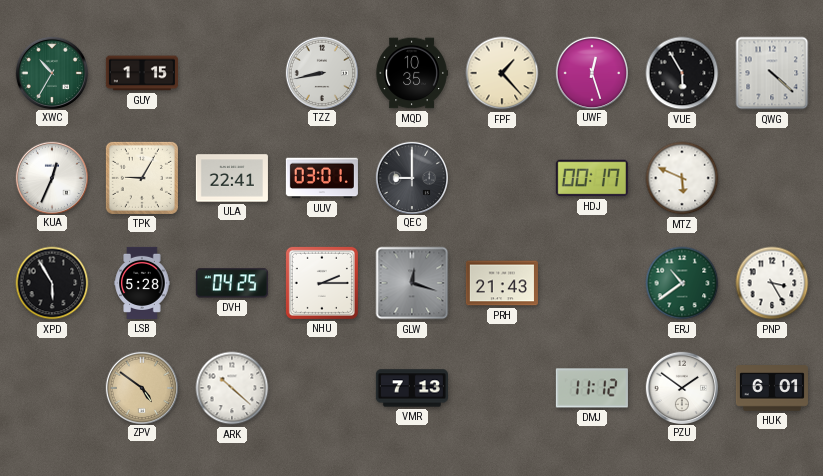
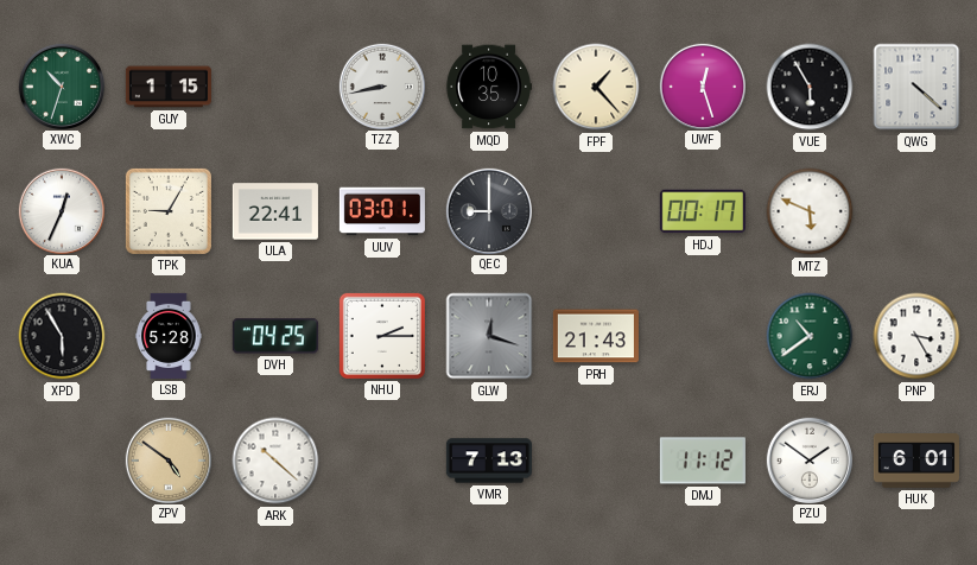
XWC: 10:35 -> 10:33 (61, 85)
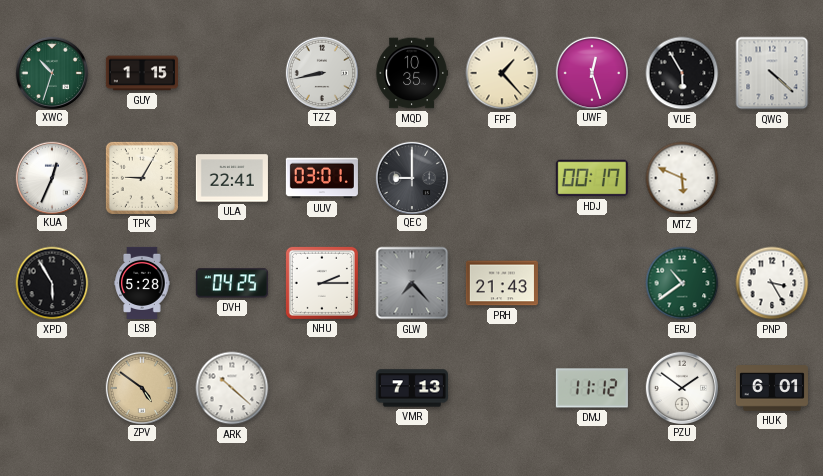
GLW: 12:18 -> 7:23 (412, 283)
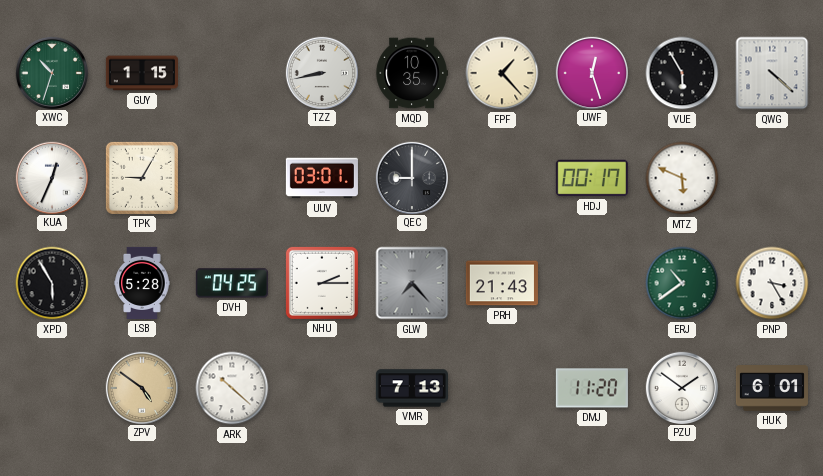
ULA: 22:41 -> none (232, 178)
DMJ: 11:12 -> 11:20 (592, 388)
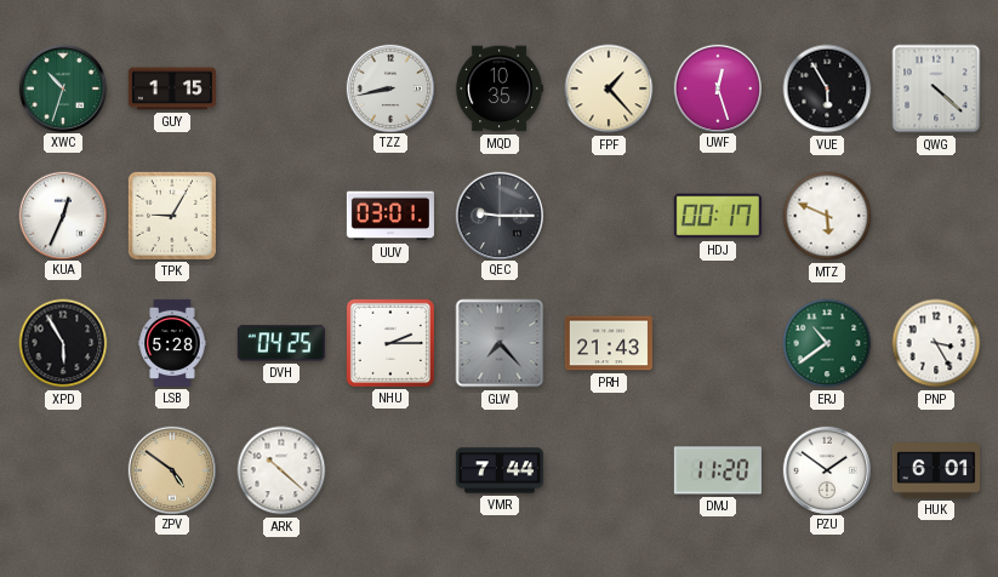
QEC: 9:00 -> 9:15 (498, 215)
VMR: 7:13 -> 7:44 (500, 470)
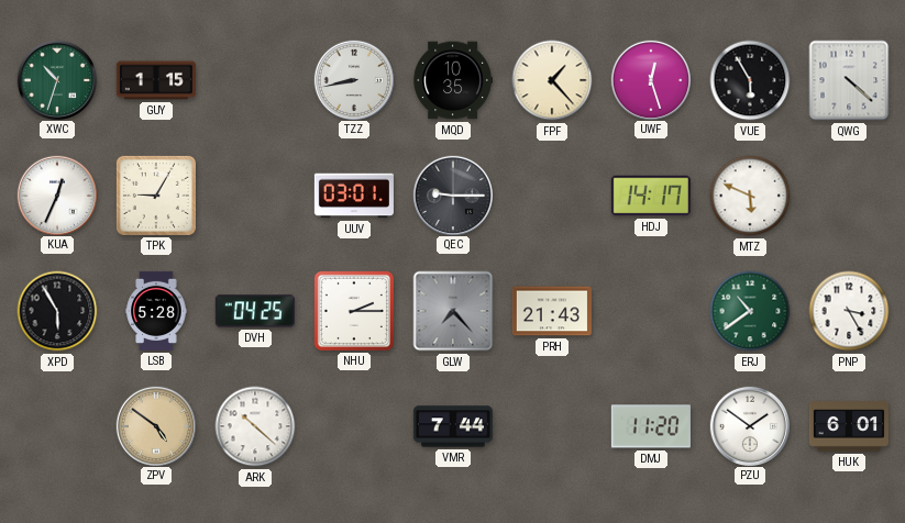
HDJ: 00:17 -> 14:17 (651, 196)
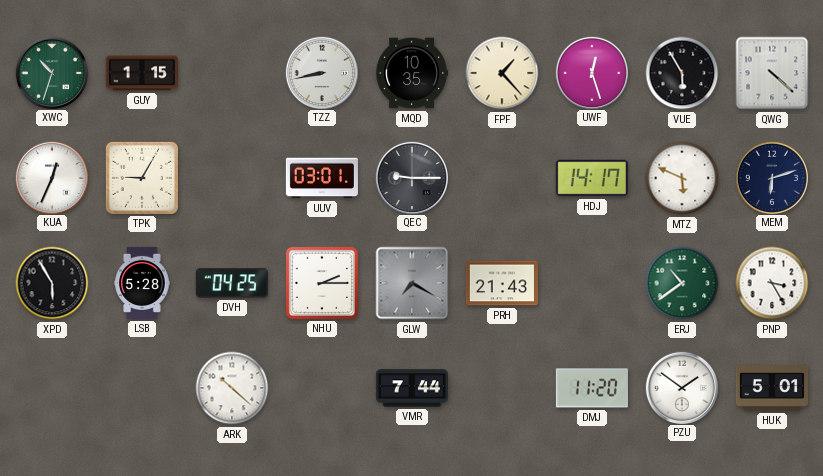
MEM: none -> 6:12 (771, 177)
GLW: 7:23 -> 7:20 (412, 283)
ZPV: 4:51 -> none (155, 425)
HUK: 6:01 -> 5:01 (772, 388)
